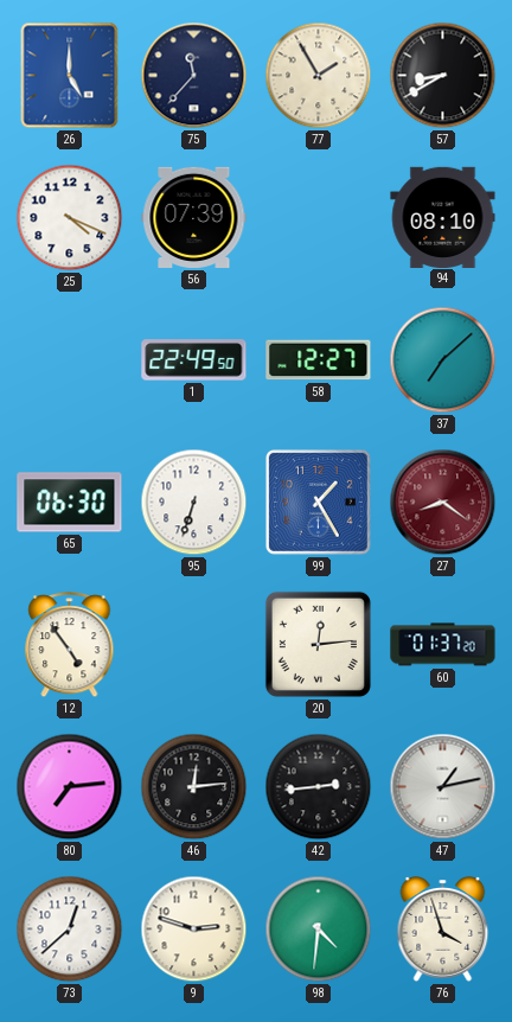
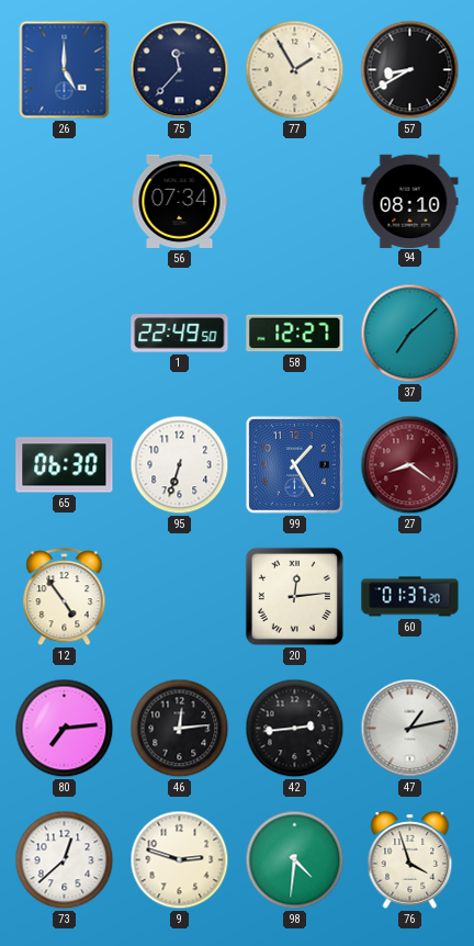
25: 4:19 -> none (70, 218)
56: 07:39 -> 07:34 (180, 201)
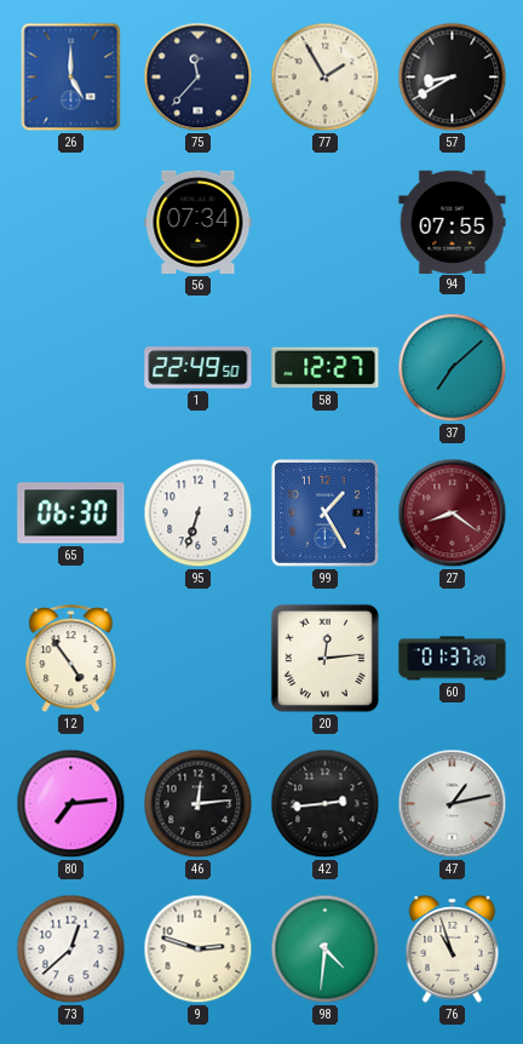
94: 08:10 -> 07:55 (453, 222)
76: 3:57 -> 10:57 (453, 950)
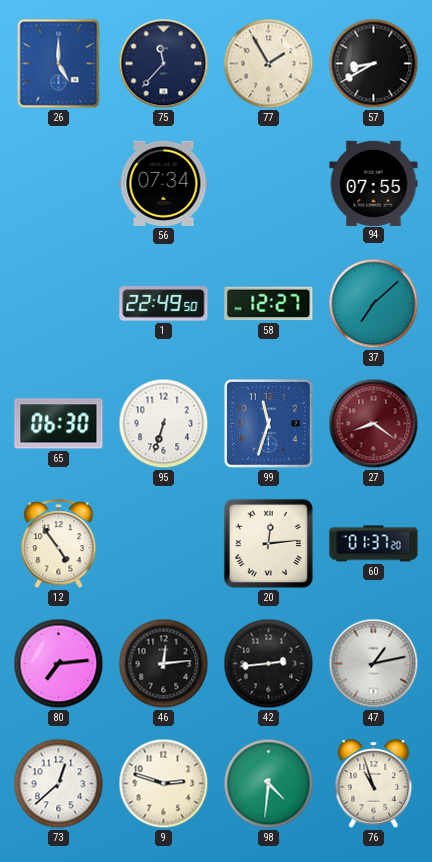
99: 1:25 -> 11:33 (268, 423)
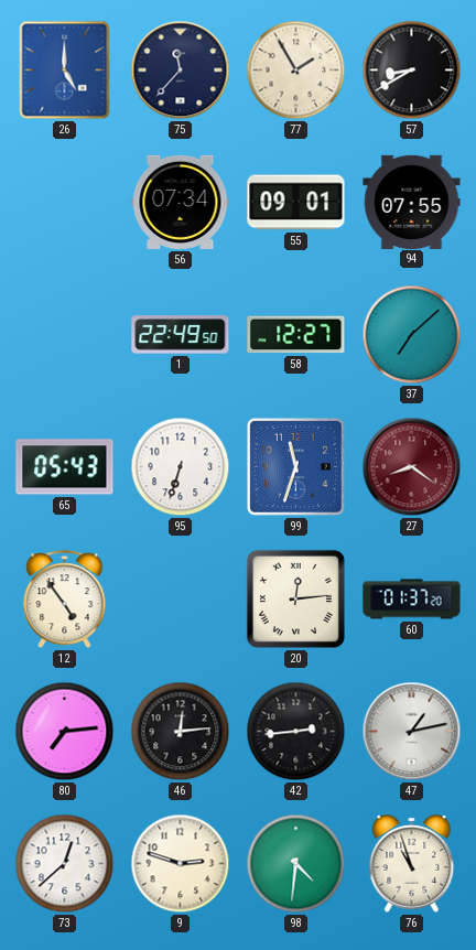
55: none -> 09:01 (296, 203)
65: 06:30 -> 05:43 (65, 467)
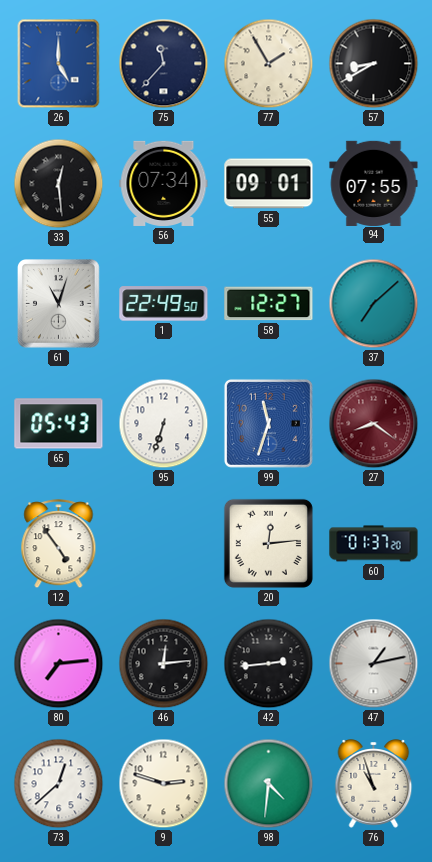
33: none -> 12:29 (59, 184)
61: none -> 11:03 (59, 304)
